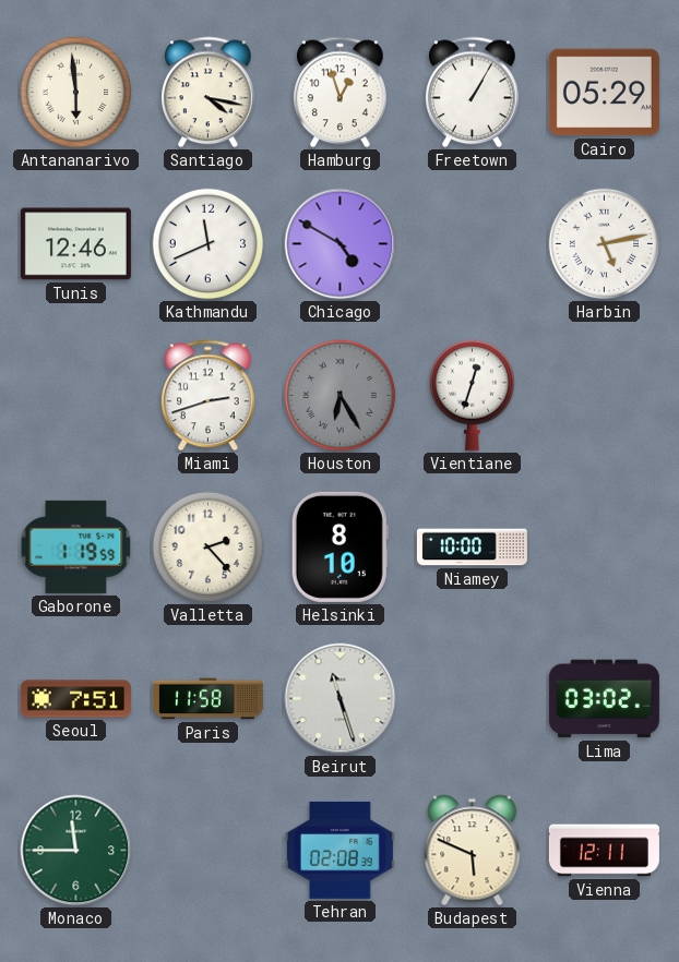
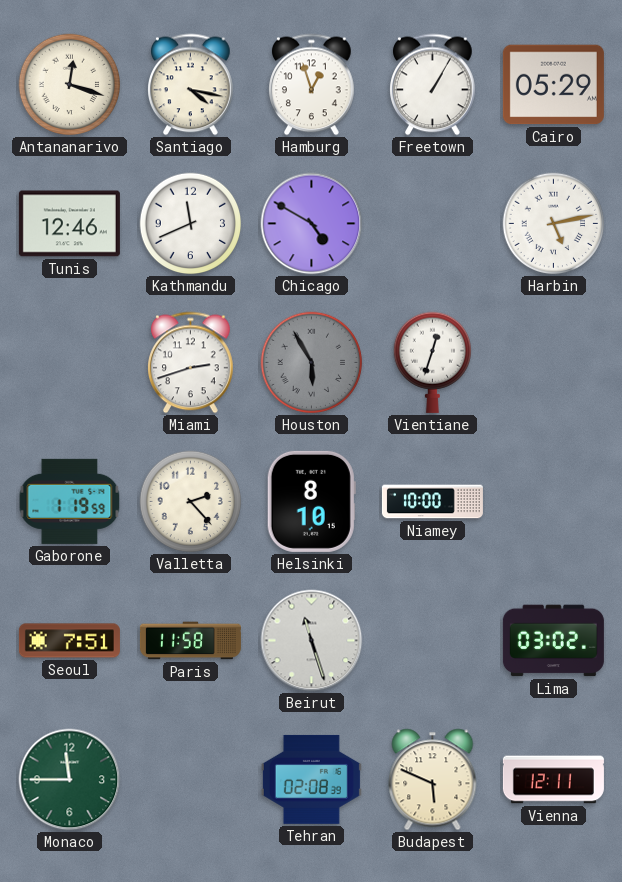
Antananarivo: 5:59 -> 12:18 (70, 85)
Houston: 6:25 -> 5:55 (312, 363)
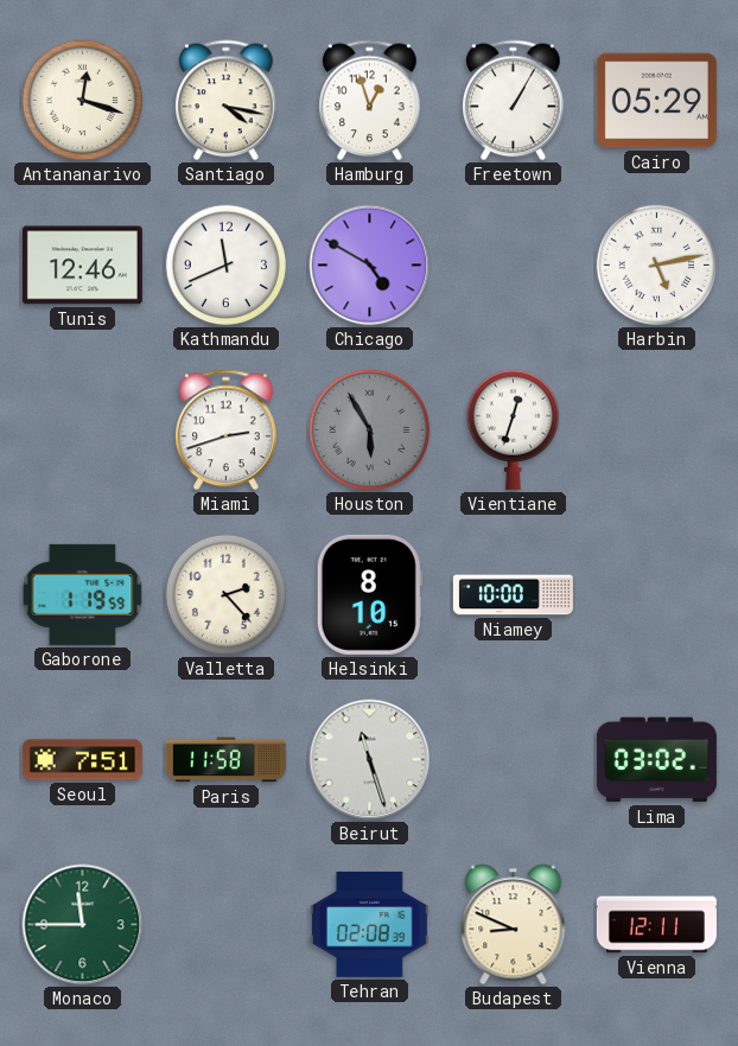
Budapest: 5:49 -> 8:49 (514, 925)
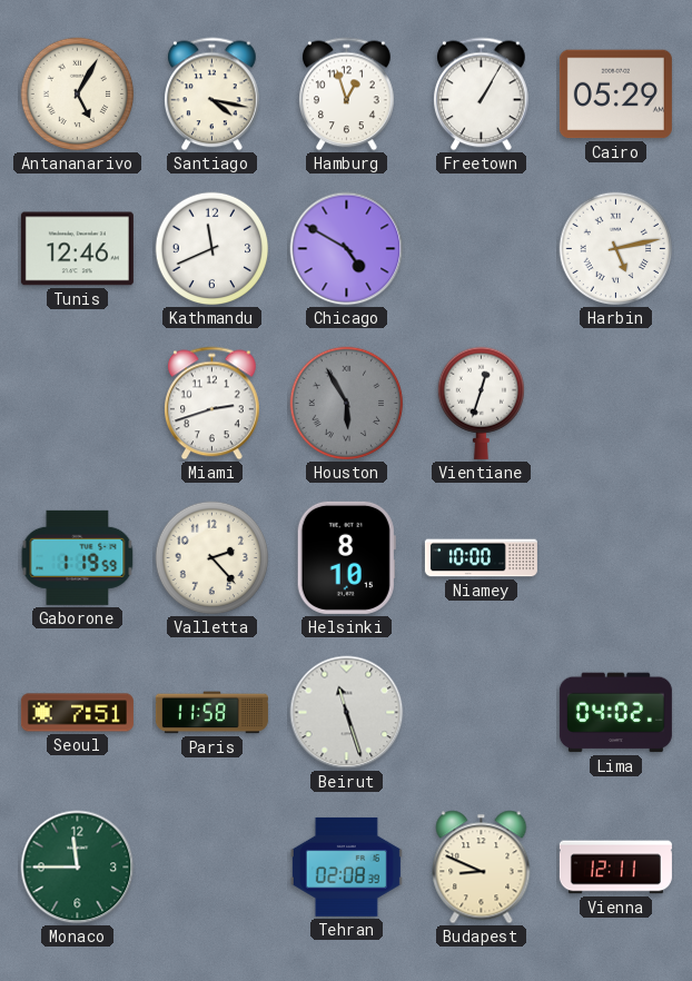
Antananarivo: 12:18 -> 5:05 (78, 95)
Lima: 03:02 -> 04:02 (615, 713)
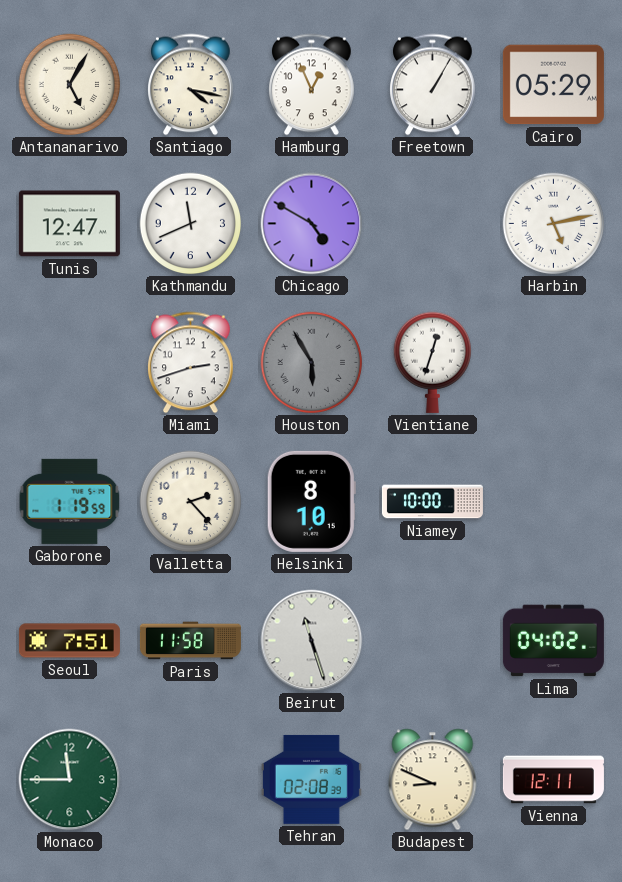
Hamburg: 12:57 -> 12:56 (312, 85)
Tunis: 12:46 -> 12:47 (69, 224)
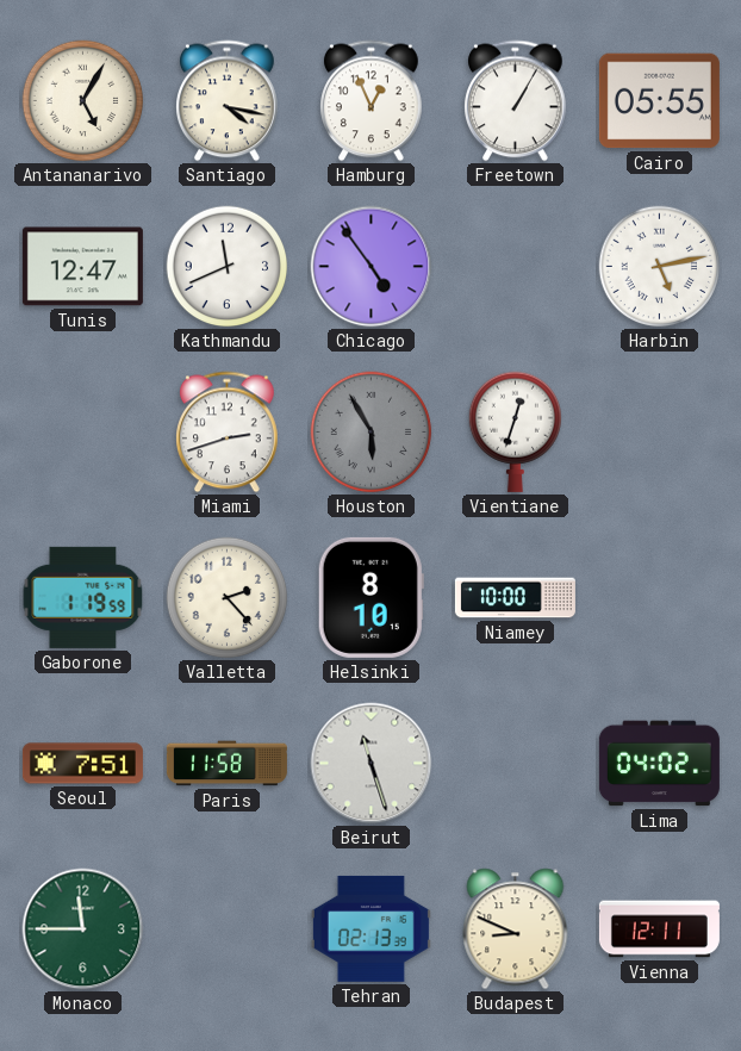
Cairo: 05:29 -> 05:55 (659, 101)
Chicago: 4:50 -> 4:54 (372, 267)
Tehran: 02:08 -> 02:13 (370, 928)
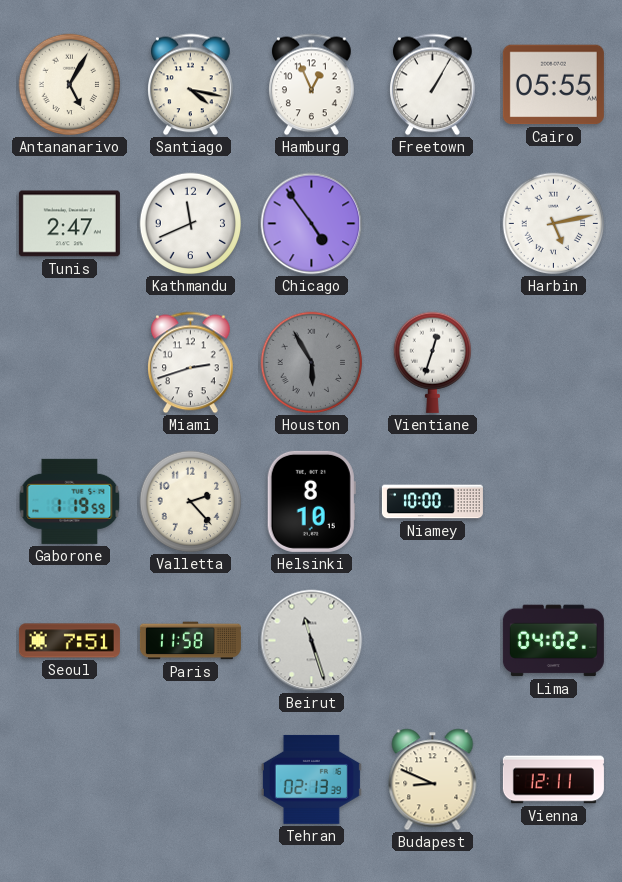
Tunis: 12:47 -> 2:47 (69, 224)
Monaco: 11:45 -> none (83, 929)
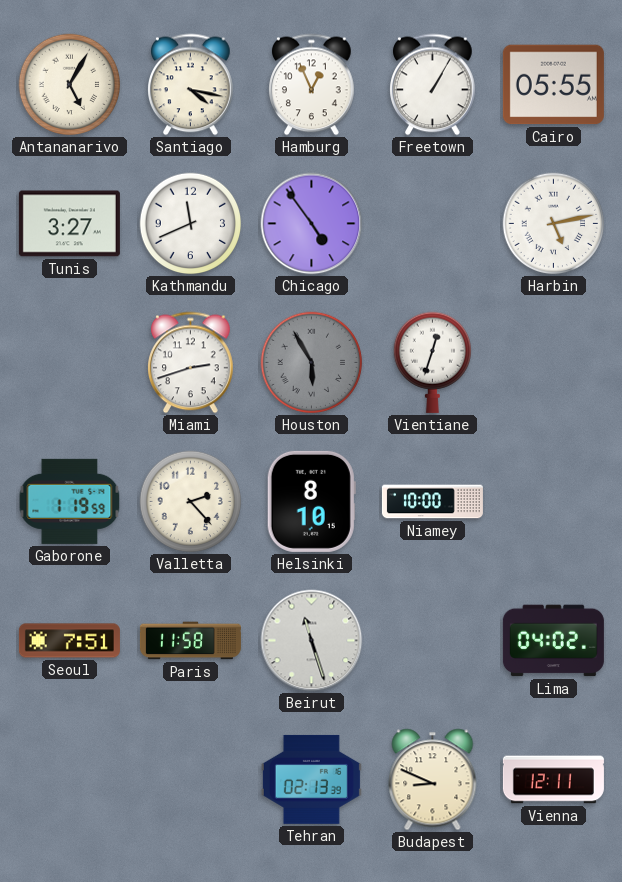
Tunis: 2:47 -> 3:27 (69, 224)
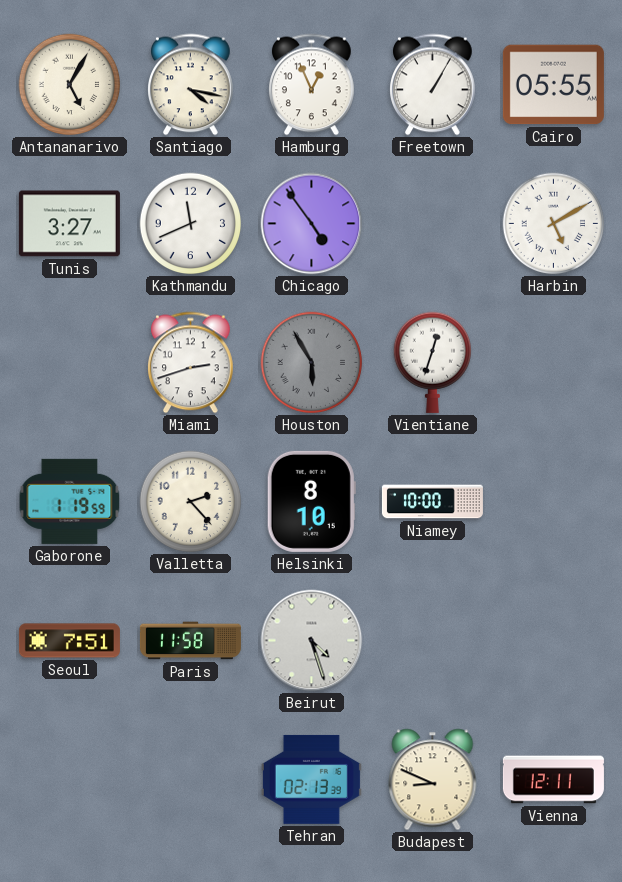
Harbin: 5:13 -> 5:10 (554, 224)
Beirut: 11:27 -> 4:27 (312, 641)
Lima: 04:02 -> none (553, 641)
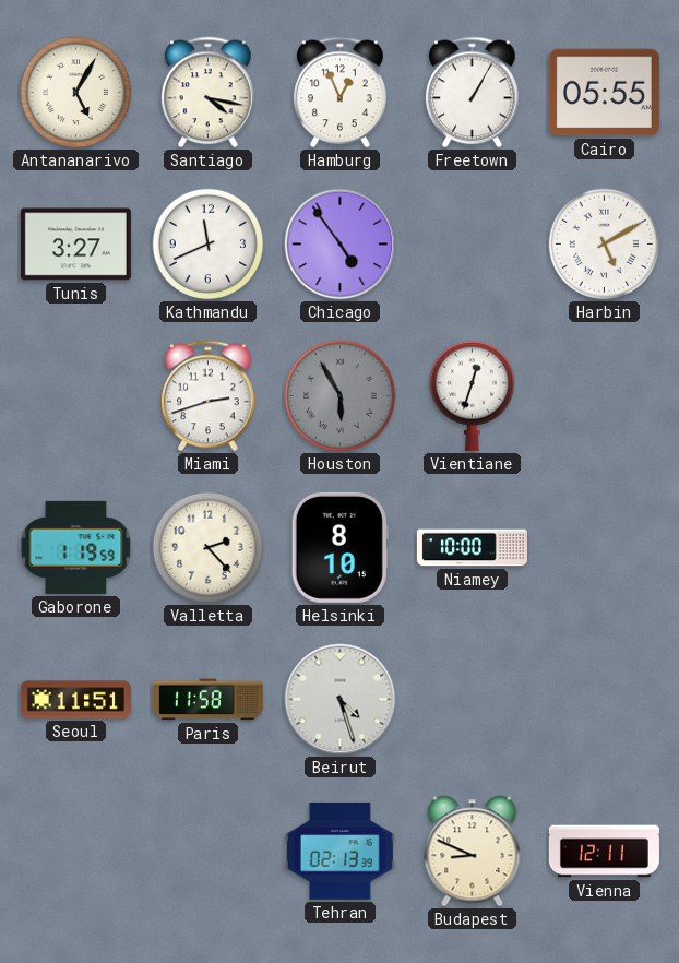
Seoul: 7:51 -> 11:51 (75, 700)
